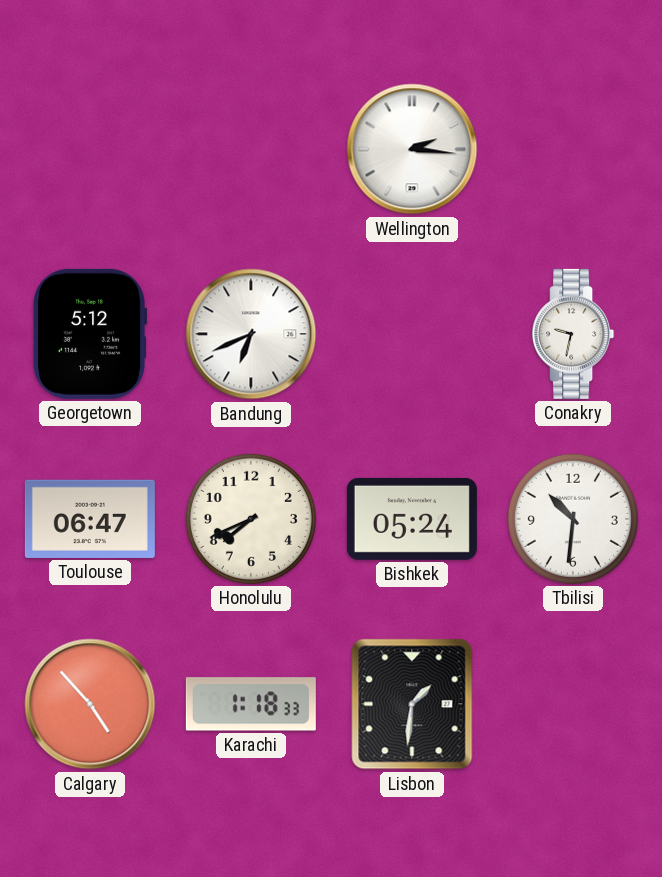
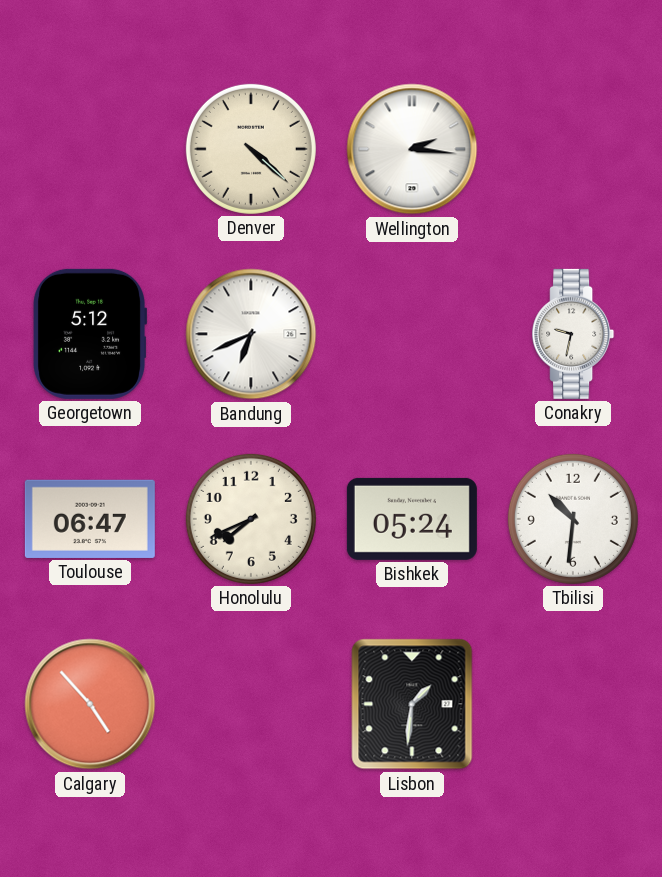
Denver: none -> 4:22 (251, 149)
Karachi: 1:18 -> none (251, 704)
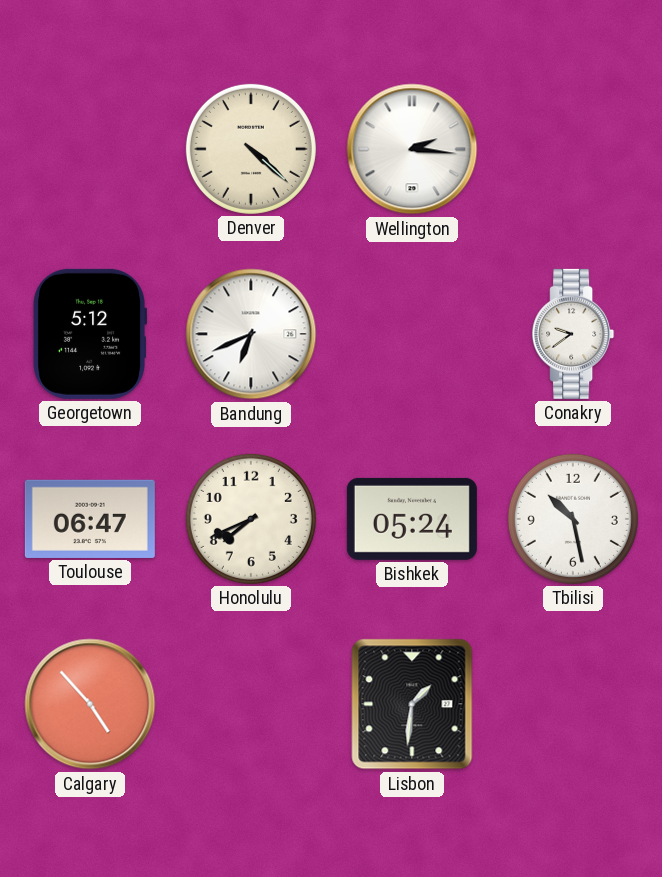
Conakry: 9:32 -> 9:39 (573, 334)
Tbilisi: 10:31 -> 10:28 (573, 519)
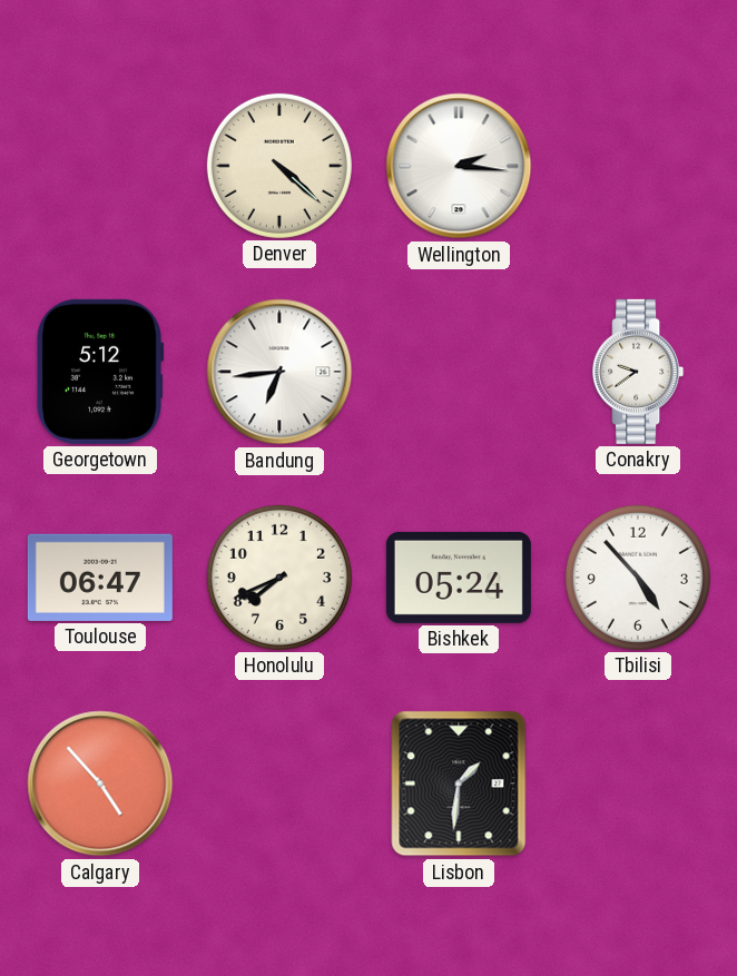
Bandung: 6:41 -> 6:44 (279, 372)
Tbilisi: 10:28 -> 4:53 (638, 578)
